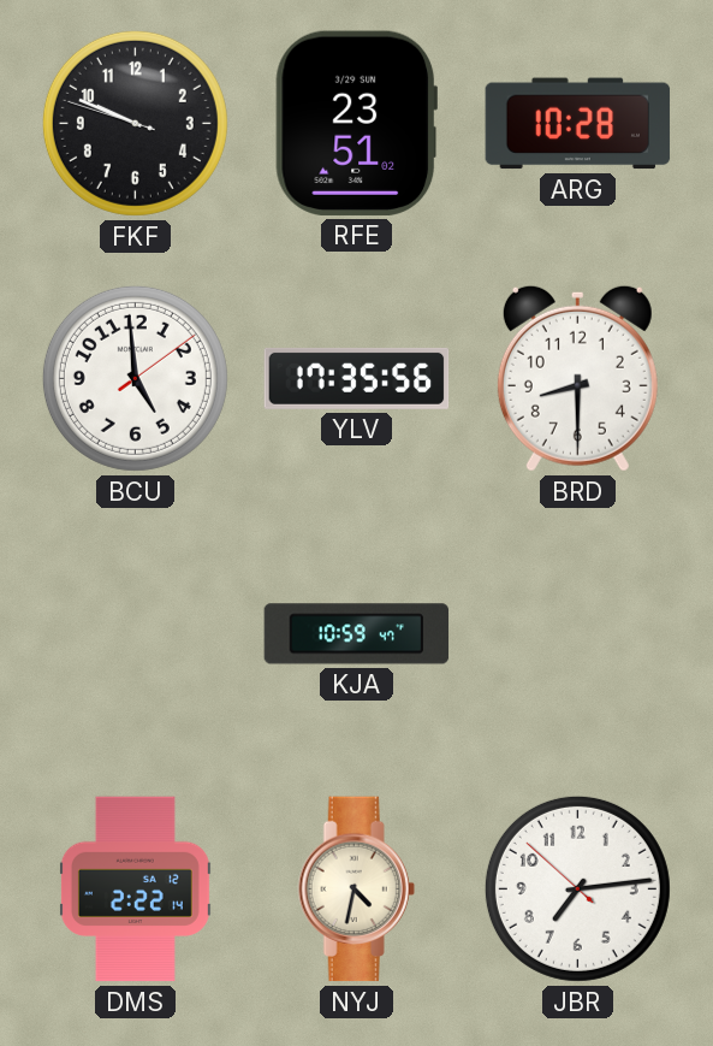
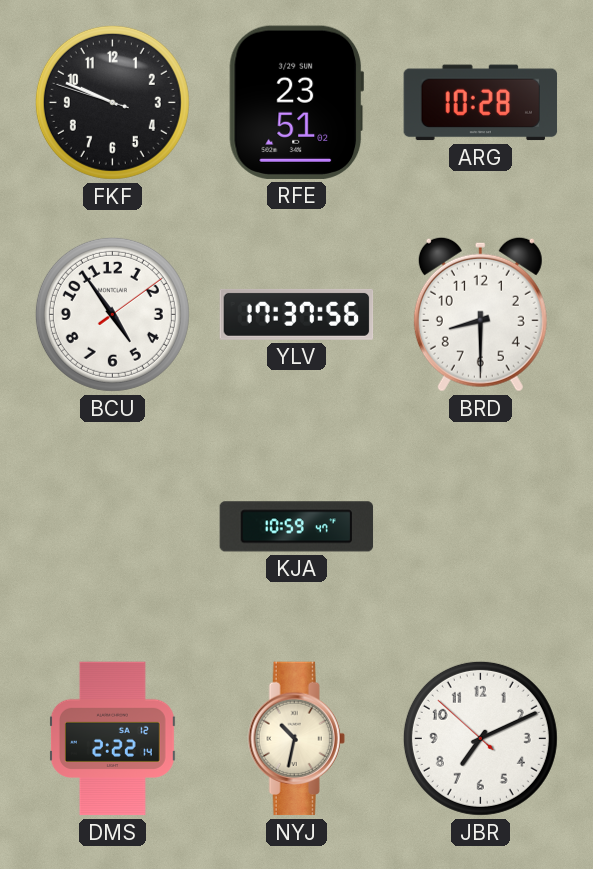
BCU: 4:59 -> 4:54 (112, 314)
YLV: 17:35 -> 17:37 (297, 314)
NYJ: 4:32 -> 10:32 (296, 739)
JBR: 7:13 -> 7:10 (480, 738)
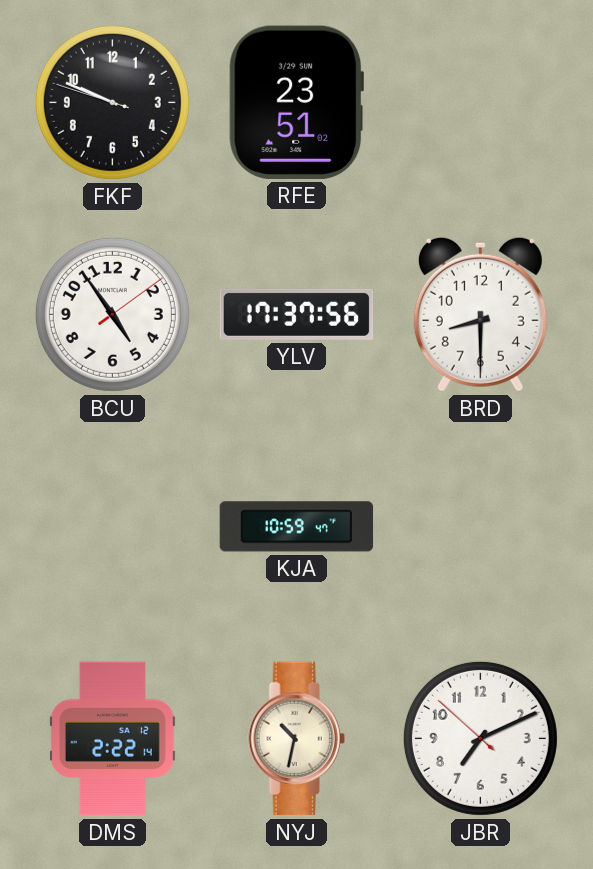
ARG: 10:28 -> none (481, 103)
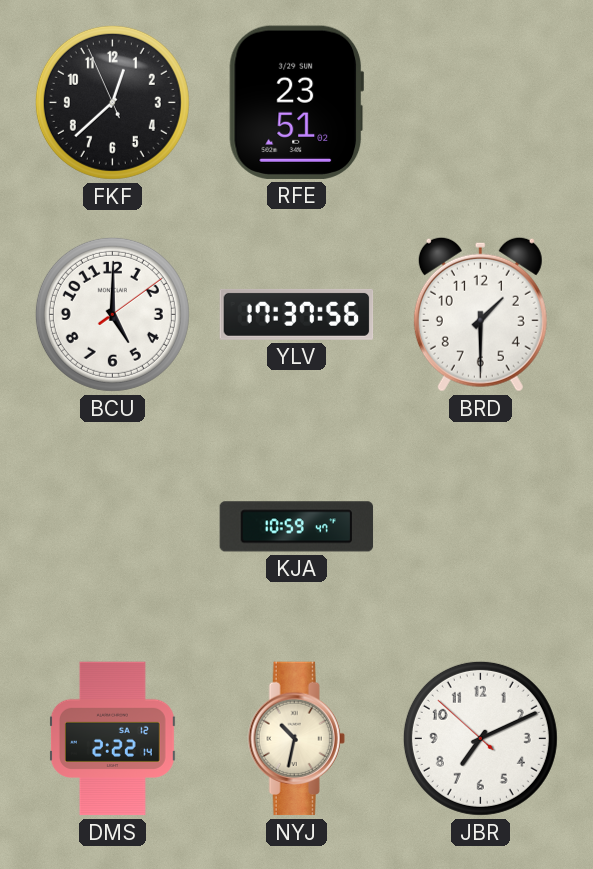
FKF: 9:48 -> 12:37 (112, 102)
BCU: 4:54 -> 5:00 (112, 314)
BRD: 8:30 -> 1:30 (480, 314)
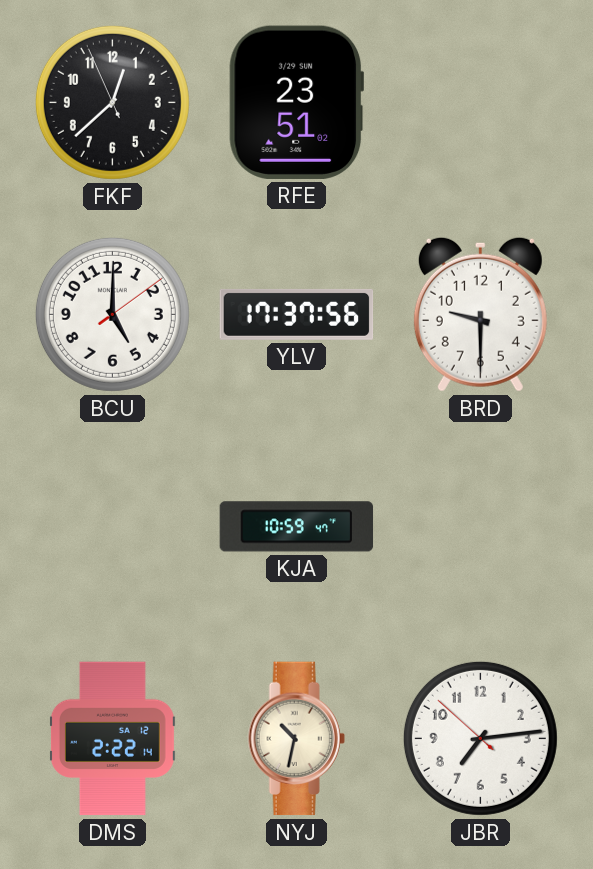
BRD: 1:30 -> 9:30 (480, 314)
JBR: 7:10 -> 7:13 (480, 738)
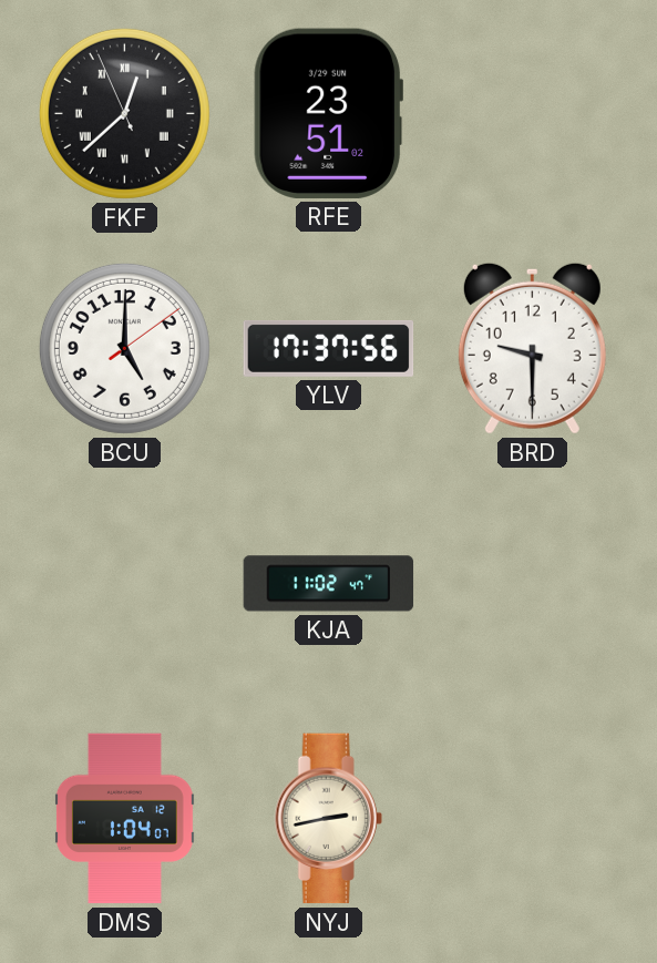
FKF numerals: Arabic -> Roman (124, 113)
KJA: 10:59 -> 11:02 (329, 584)
DMS: 2:22 -> 1:04 (124, 819)
NYJ: 10:32 -> 2:43 (328, 819)
JBR: 7:13 -> none (480, 738)
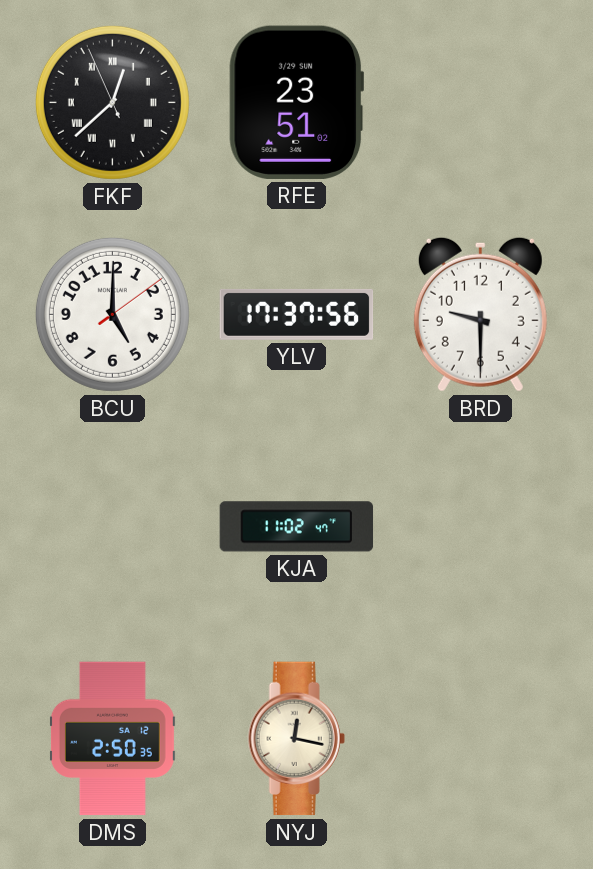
DMS: 1:04 -> 2:50 (112, 739)
NYJ: 2:43 -> 12:17 (296, 739)
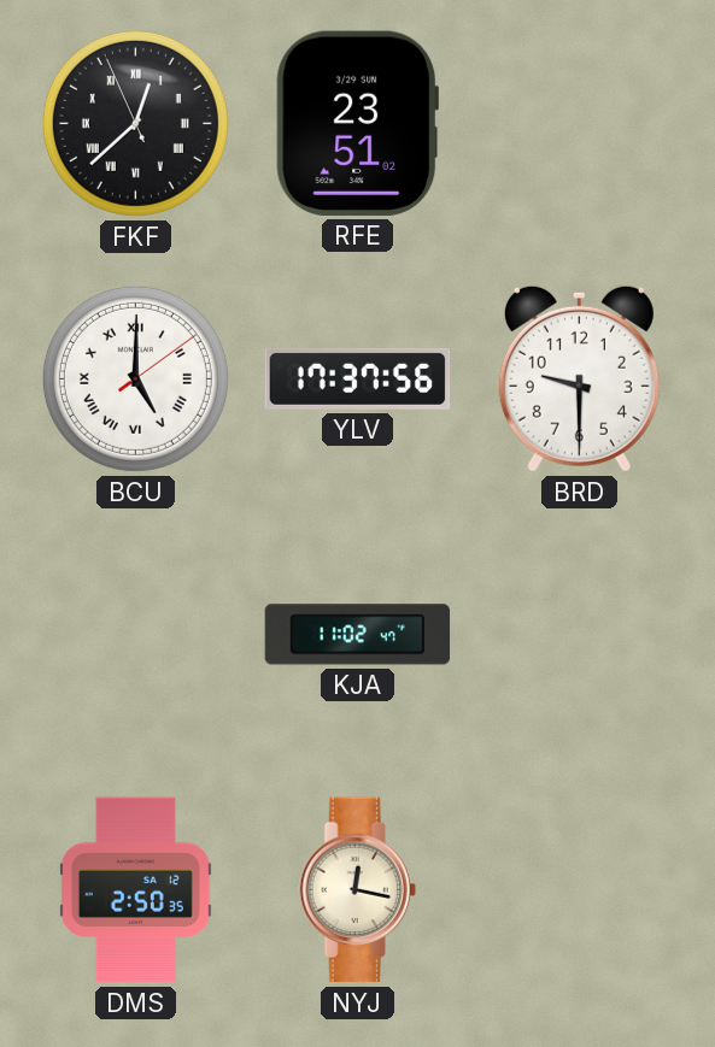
BCU numerals: Arabic -> Roman (135, 378)
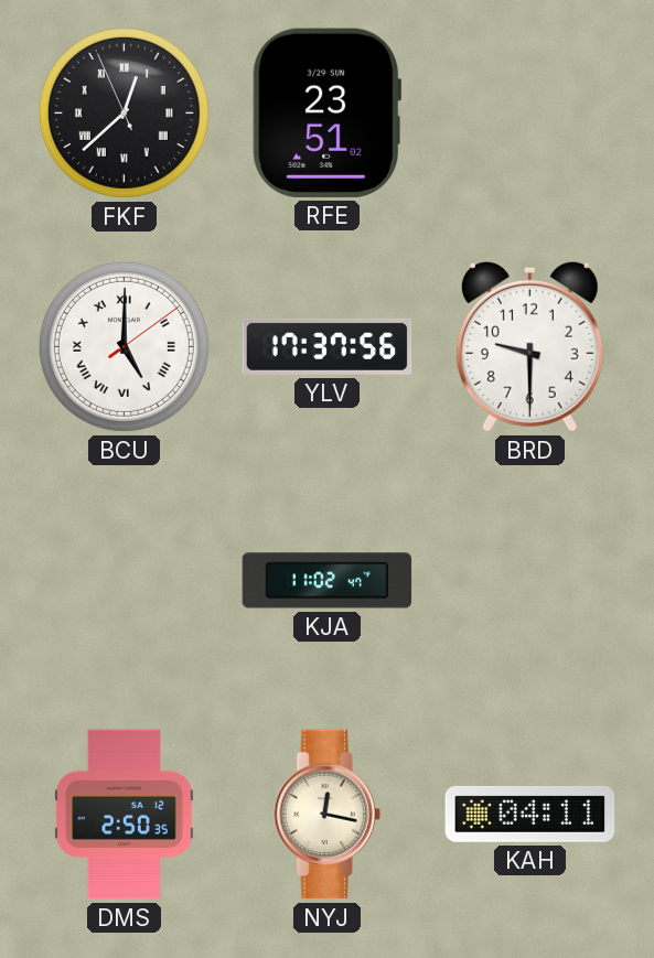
KAH: none -> 04:11 (530, 815)
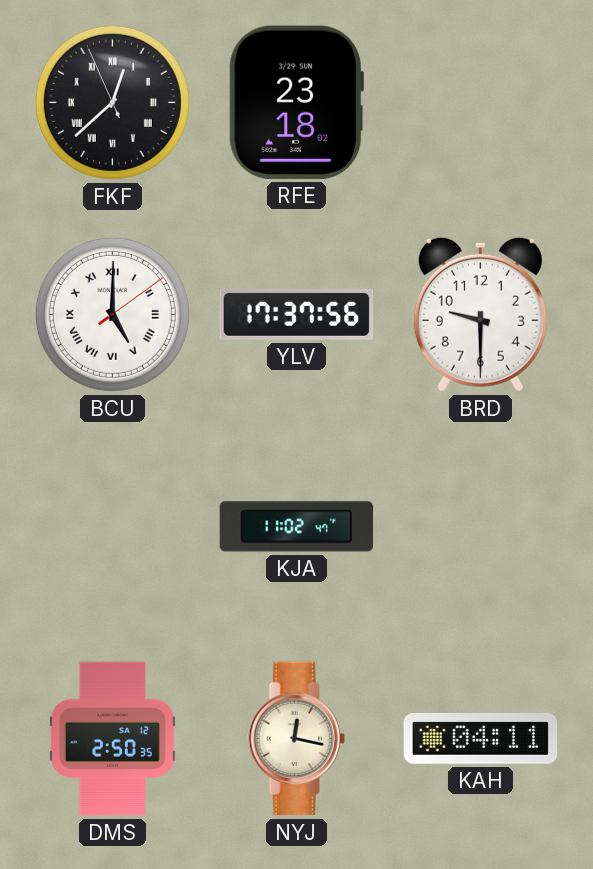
RFE: 23:51 -> 23:18 (296, 102)
